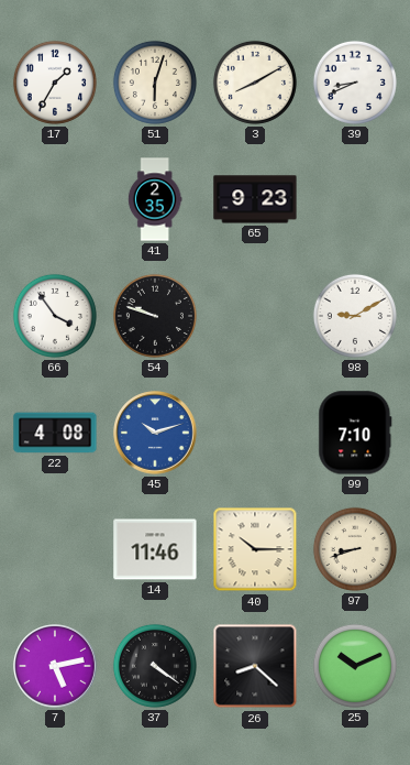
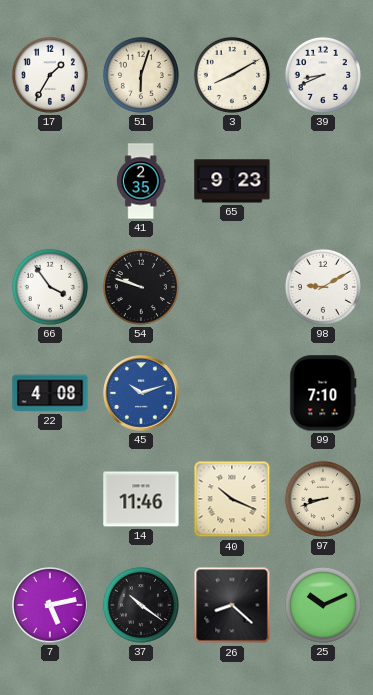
40: 10:15 -> 10:19 (232, 499)
37: 4:21 -> 10:21 (141, 605)
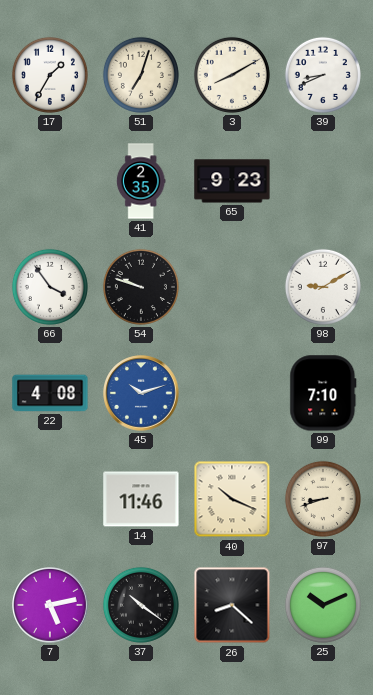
51: 6:03 -> 7:03 (141, 75)
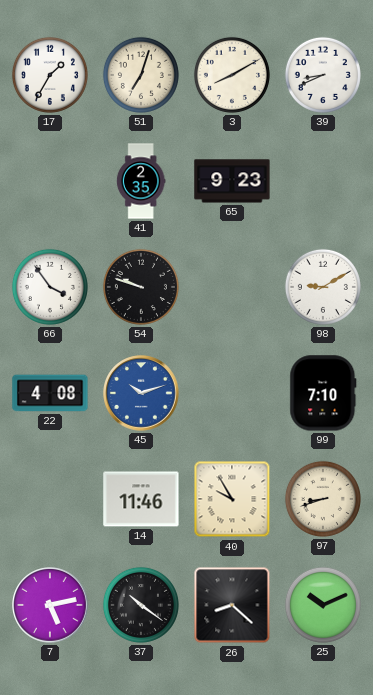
40: 10:19 -> 9:55 (232, 499)
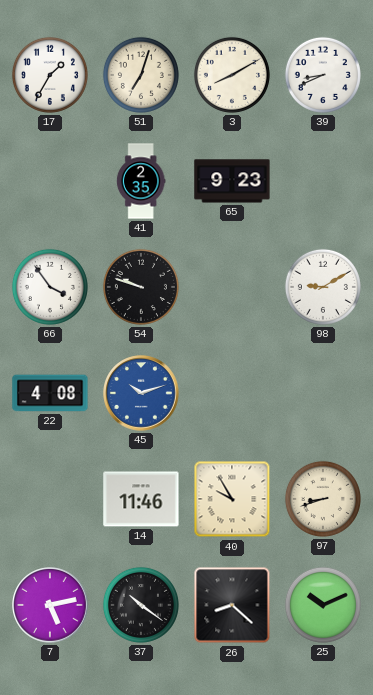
99: 7:10 -> none (323, 393)
